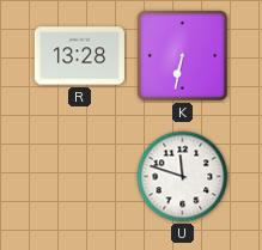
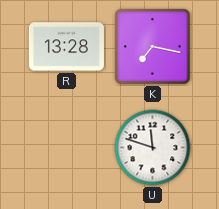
K: 6:32 -> 7:17 (153, 47)
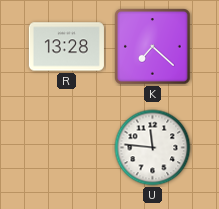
K: 7:17 -> 7:22 (153, 47)
U: 11:48 -> 11:46 (153, 148)
